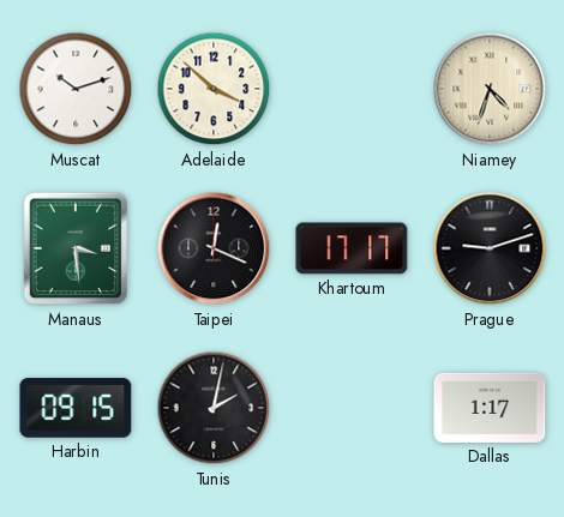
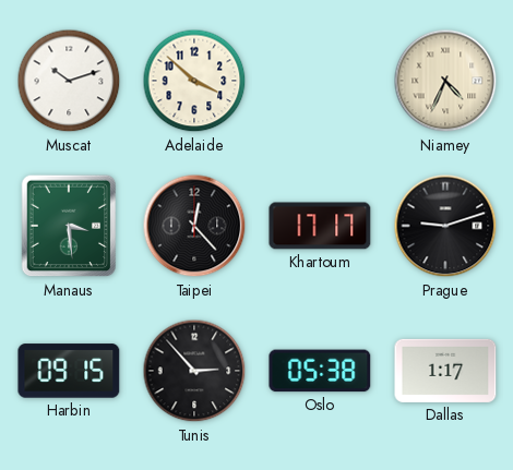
Niamey: 4:33 -> 4:34 (445, 81)
Taipei: 12:19 -> 12:23 (194, 226)
Tunis: 2:02 -> 2:53 (194, 371)
Oslo: none -> 05:38 (320, 371)
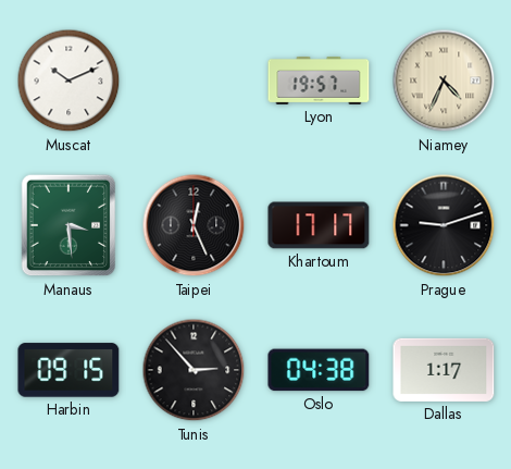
Muscat: 10:12 -> 10:11 (68, 81)
Adelaide: 3:52 -> none (194, 81)
Lyon: none -> 19:57 (319, 81)
Taipei: 12:23 -> 12:26 (194, 225)
Oslo: 05:38 -> 04:38 (319, 370)
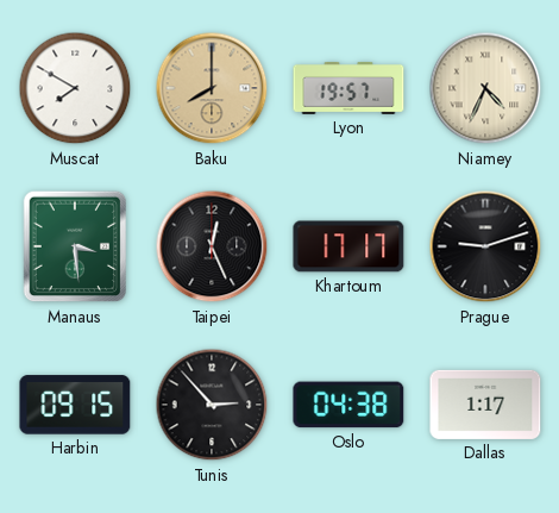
Muscat: 10:11 -> 7:50 (75, 88)
Baku: none -> 8:00 (212, 88)
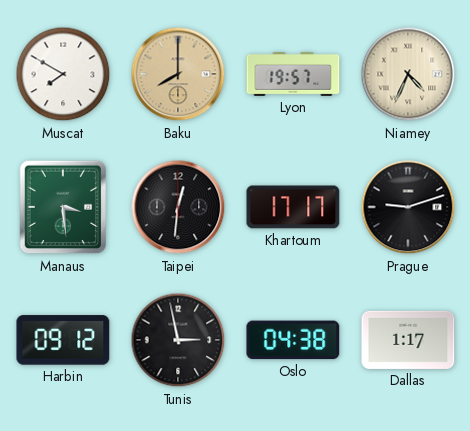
Taipei: 12:26 -> 12:31 (178, 207)
Harbin: 09:15 -> 09:12 (63, 340)
Tunis: 2:53 -> 2:58 (178, 340)
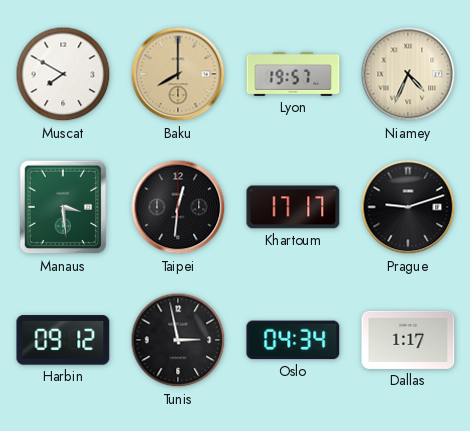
Oslo: 04:38 -> 04:34 (293, 340)
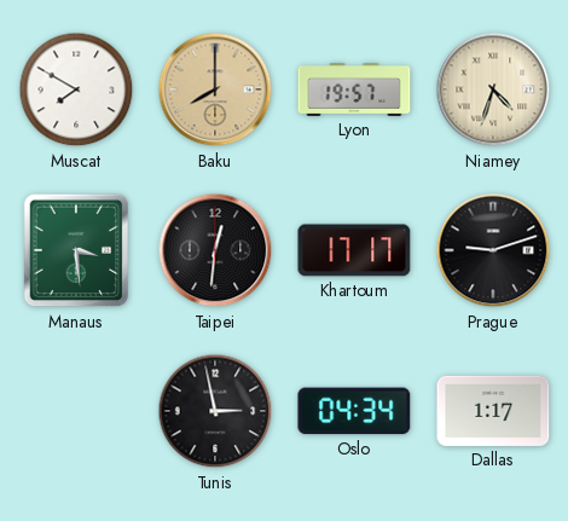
Niamey: 4:34 -> 4:33 (493, 89)
Harbin: 09:12 -> none (63, 340)
